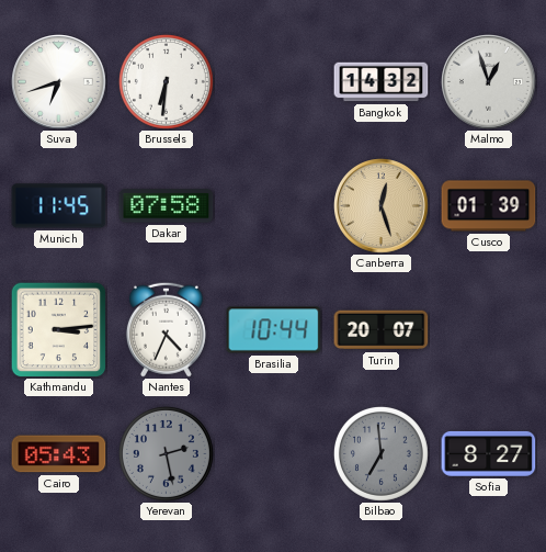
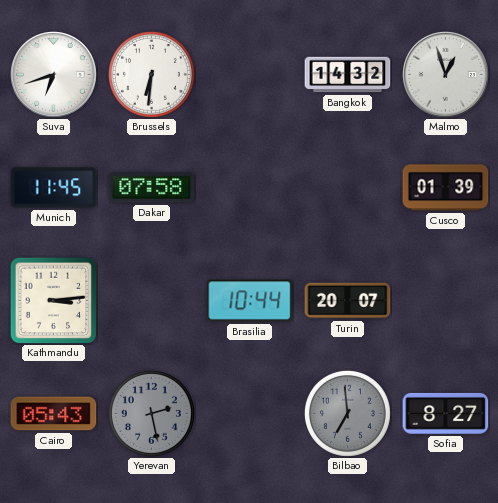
Canberra: 12:27 -> none (382, 206)
Nantes: 4:34 -> none (166, 329)
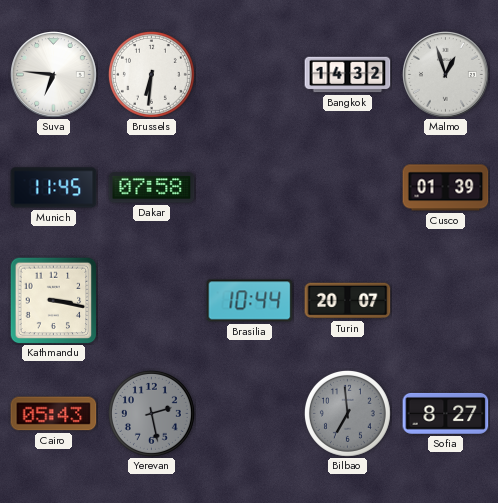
Suva: 6:42 -> 6:46 (54, 75)
Kathmandu: 3:14 -> 3:17 (53, 300)
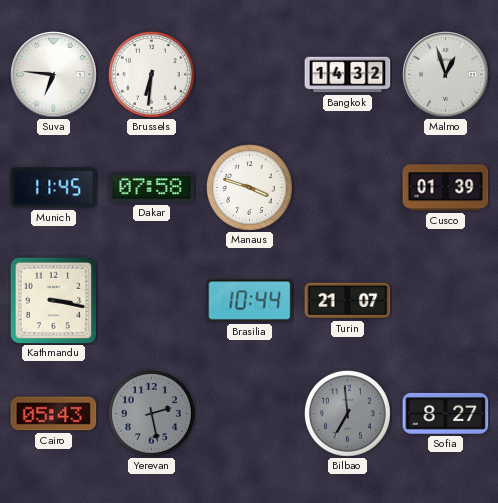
Manaus: none -> 3:48 (249, 187)
Turin: 20:07 -> 21:07 (348, 301)
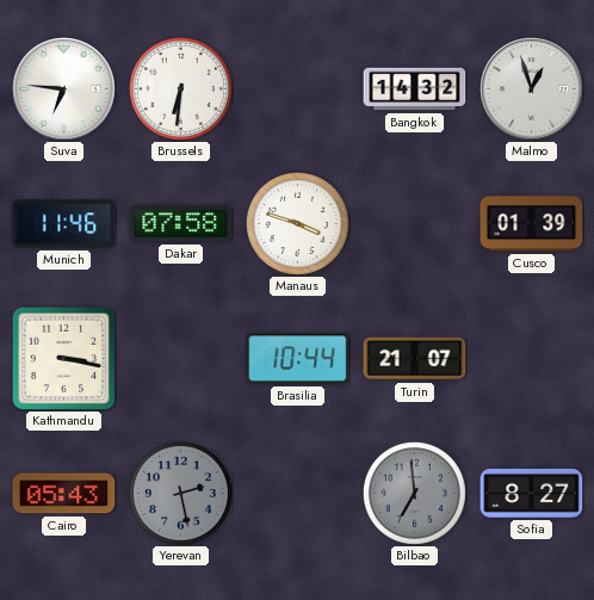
Munich: 11:45 -> 11:46 (64, 224)
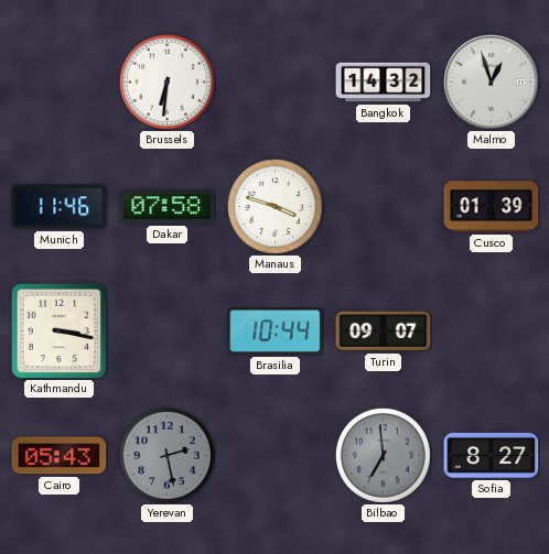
Suva: 6:46 -> none (64, 89)
Turin: 21:07 -> 09:07 (384, 332)
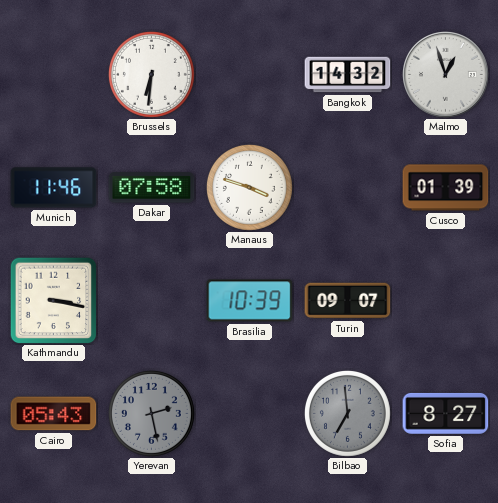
Brasilia: 10:44 -> 10:39 (250, 301)
